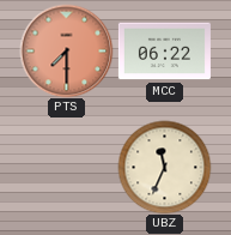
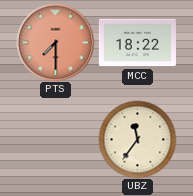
MCC: 06:22 -> 18:22 (137, 43)
UBZ: 11:34 -> 11:36 (137, 139)
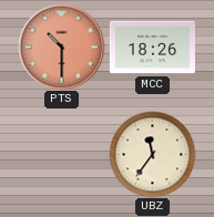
PTS: 7:30 -> 10:30 (61, 46)
MCC: 18:22 -> 18:26 (152, 48)
